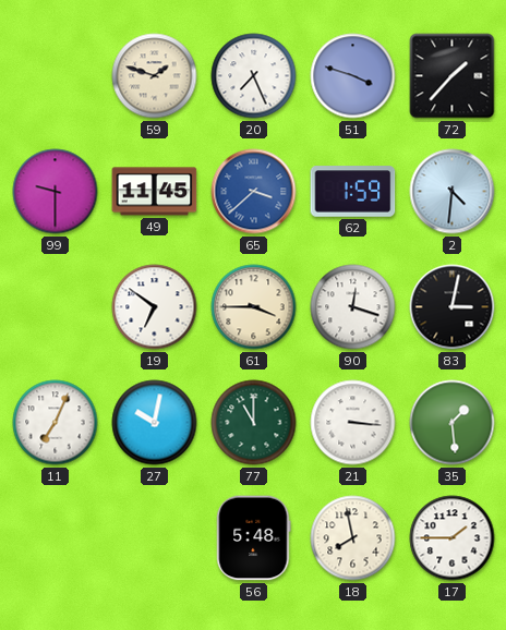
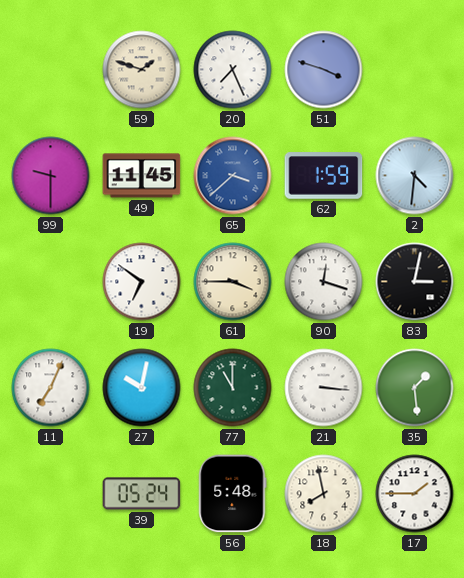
72: 1:37 -> none (453, 76)
39: none -> 05:24 (142, 494)
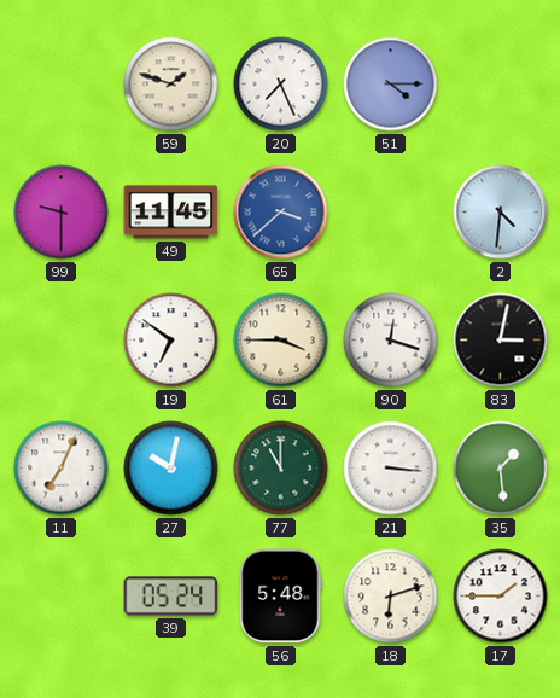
51: 3:48 -> 4:15 (391, 85)
62: 1:59 -> none (324, 176)
18: 7:58 -> 6:12 (391, 597)
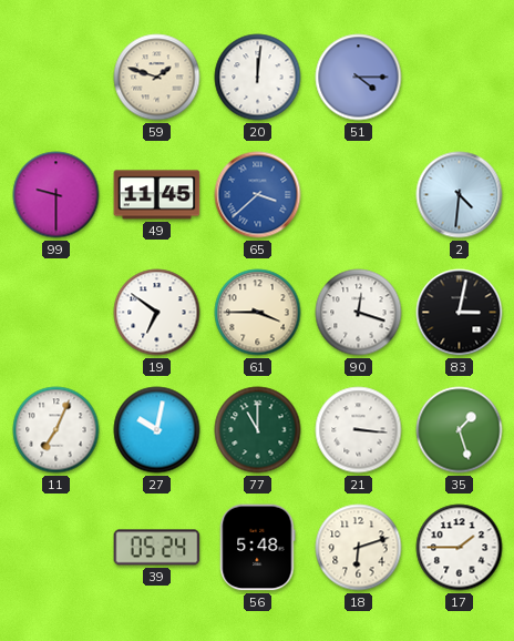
20: 7:26 -> 12:01 (258, 78)
35: 1:29 -> 1:27 (460, 430)
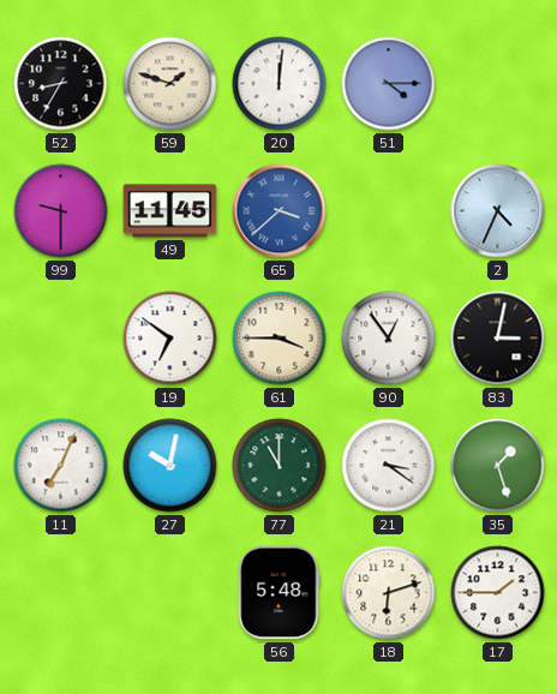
52: none -> 8:35 (61, 84)
2: 4:31 -> 4:34 (498, 211)
90: 12:18 -> 12:54 (389, 339)
21: 3:16 -> 3:21 (389, 466)
39: 05:24 -> none (157, 548)
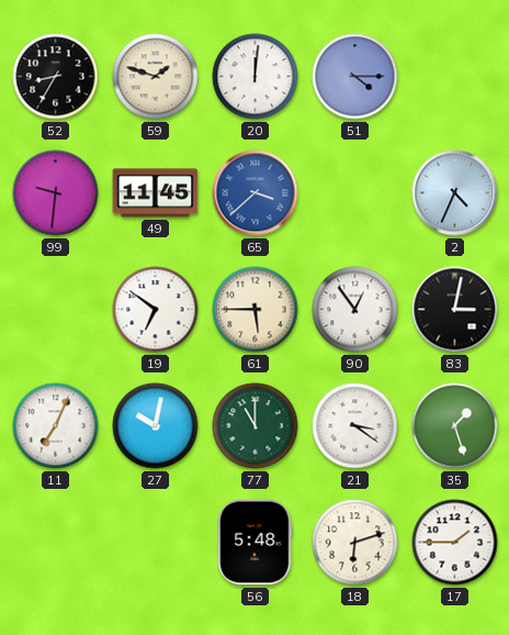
99: 9:30 -> 9:31 (56, 193)
61: 3:45 -> 5:45 (256, 310)
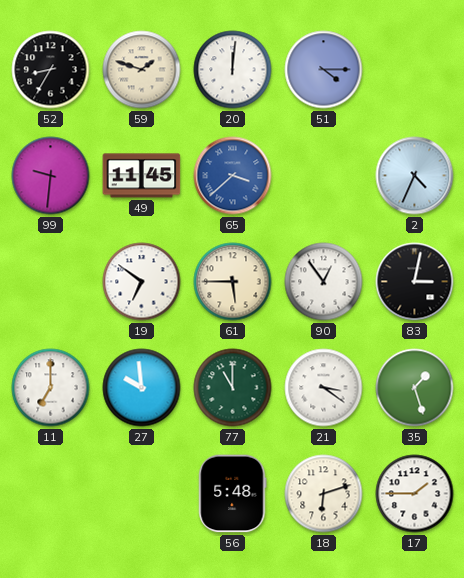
11: 7:04 -> 7:00 (51, 388)
27: 10:02 -> 9:59 (142, 388)
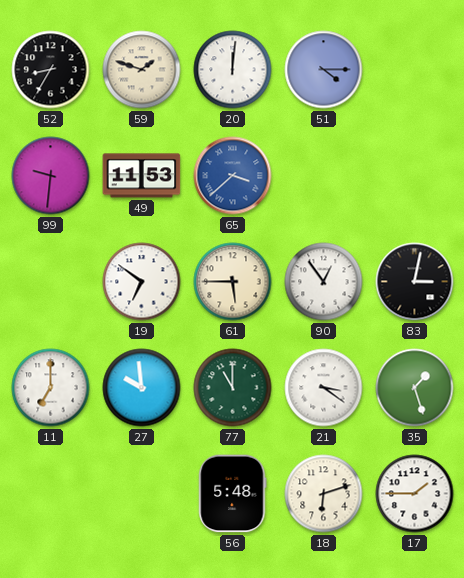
49: 11:45 -> 11:53 (142, 176)
2: 4:34 -> none (415, 176)
